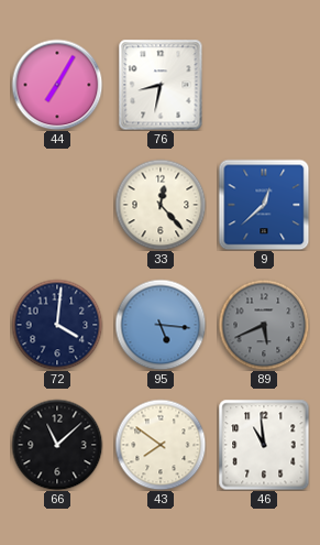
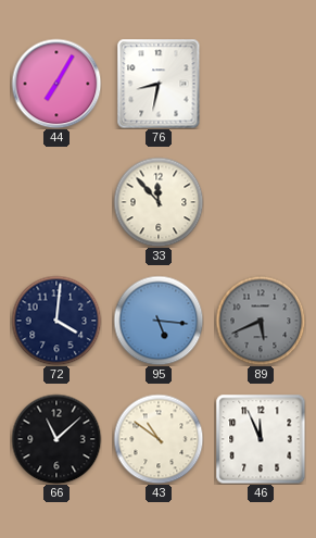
33: 12:23 -> 11:53 (159, 202)
9: 12:38 -> none (264, 205)
43: 7:51 -> 10:51 (159, 439)
46: 10:59 -> 11:56 (261, 439)
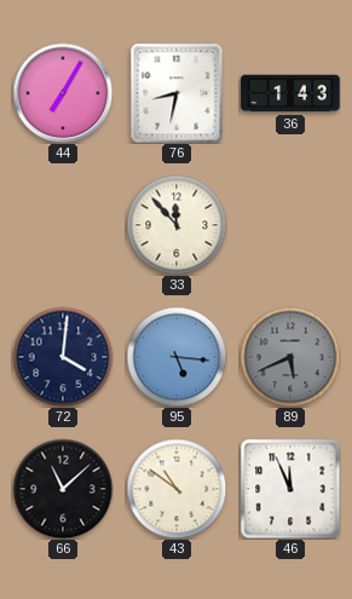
36: none -> 1:43 (290, 93)
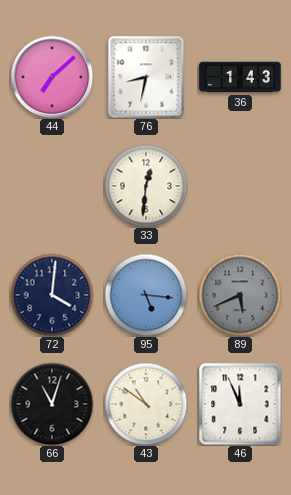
44: 7:05 -> 7:08 (52, 77)
33: 11:53 -> 12:31 (146, 186)
66: 11:08 -> 11:03 (52, 404)
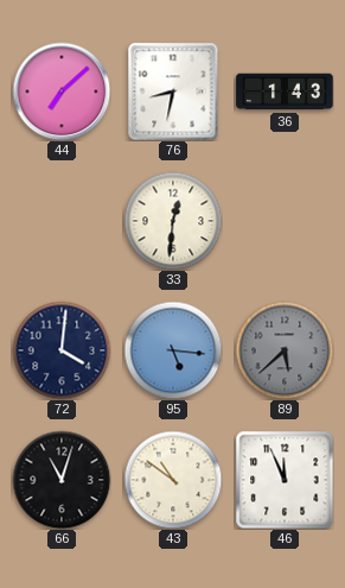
89: 5:41 -> 5:38 (285, 350)
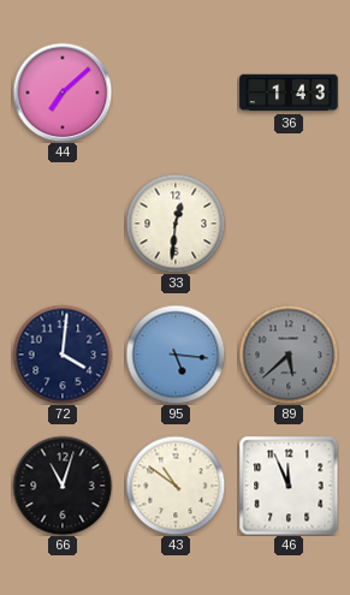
76: 8:32 -> none (173, 91)
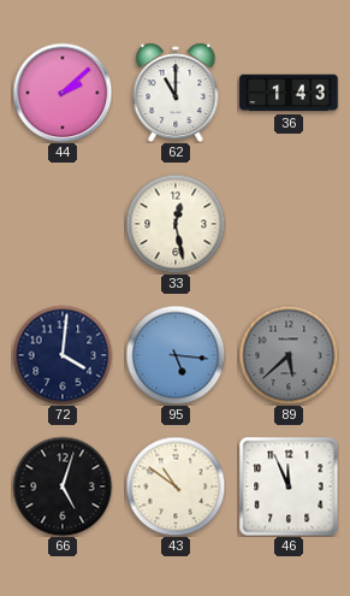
44: 7:08 -> 2:08 (63, 93)
62: none -> 11:00 (176, 93)
33: 12:31 -> 12:28 (176, 224)
66: 11:03 -> 5:03 (63, 486)
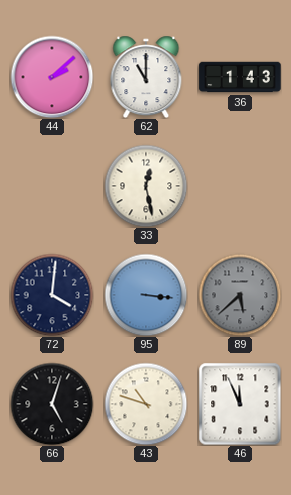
95: 5:16 -> 3:16 (146, 295)
43: 10:51 -> 10:48 (146, 404)
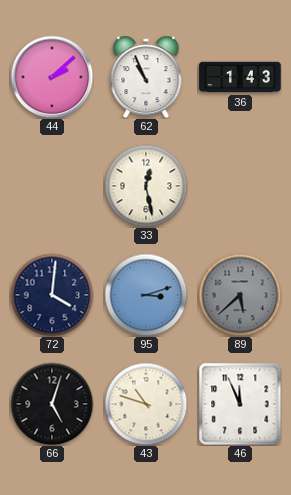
62: 11:00 -> 10:56 (146, 77)
95: 3:16 -> 3:12 (146, 295)
